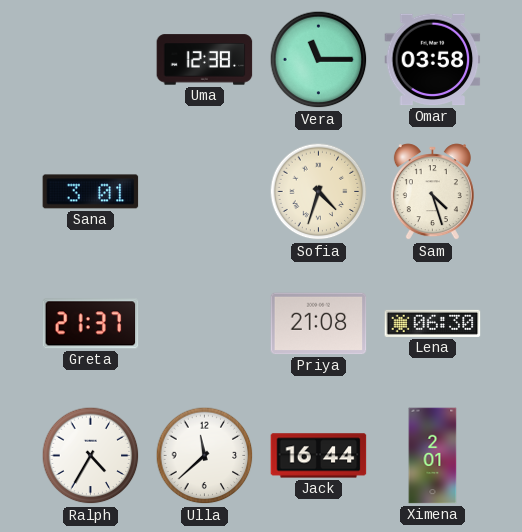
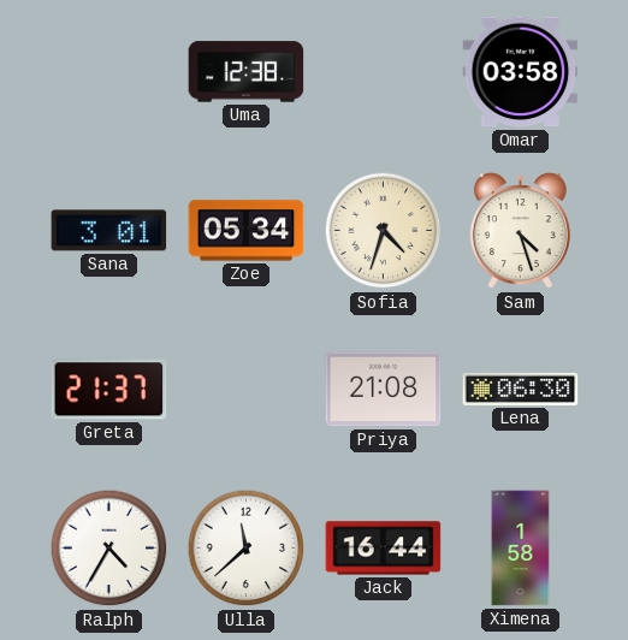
Vera: 11:15 -> none (319, 60)
Zoe: none -> 05:34 (247, 231)
Ximena: 2:01 -> 1:58 (521, 549)
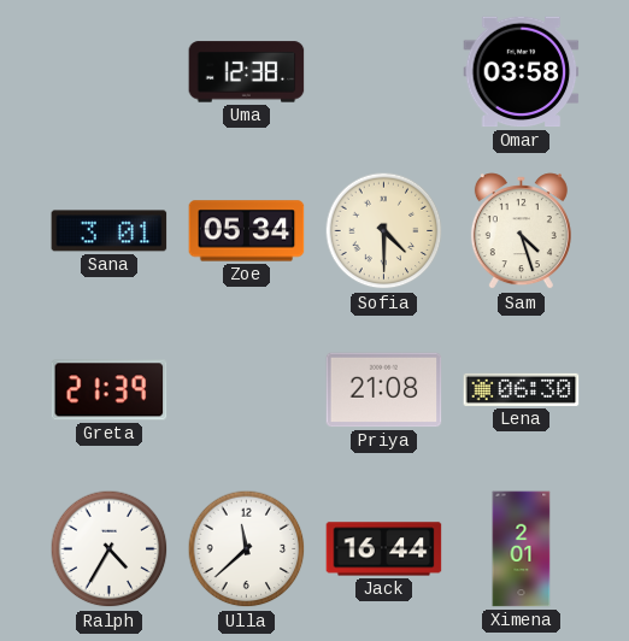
Sofia: 4:33 -> 4:30 (384, 231)
Greta: 21:37 -> 21:39 (110, 390)
Ximena: 1:58 -> 2:01 (522, 549)
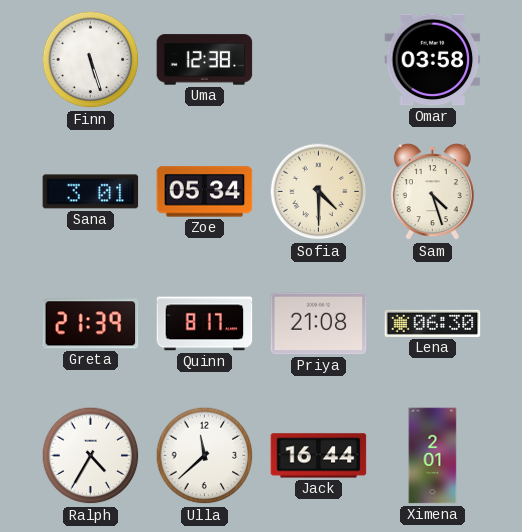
Finn: none -> 5:27 (91, 60)
Quinn: none -> 8:17 (205, 324)
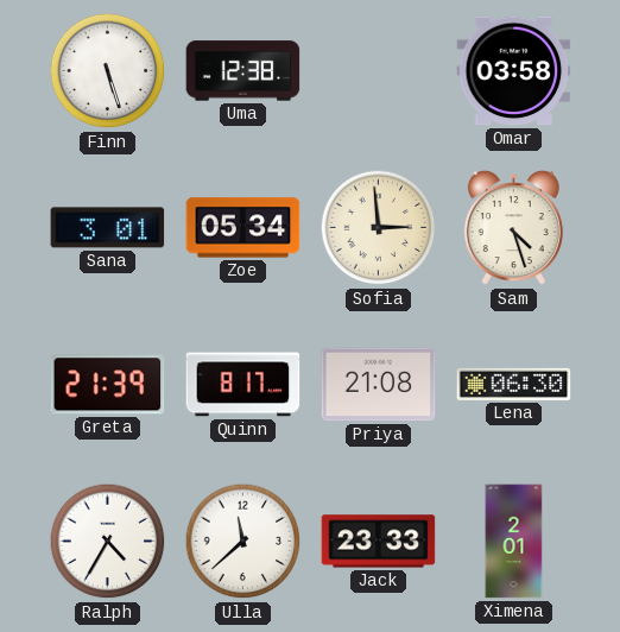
Sofia: 4:30 -> 2:59 (379, 228)
Jack: 16:44 -> 23:33 (379, 542)
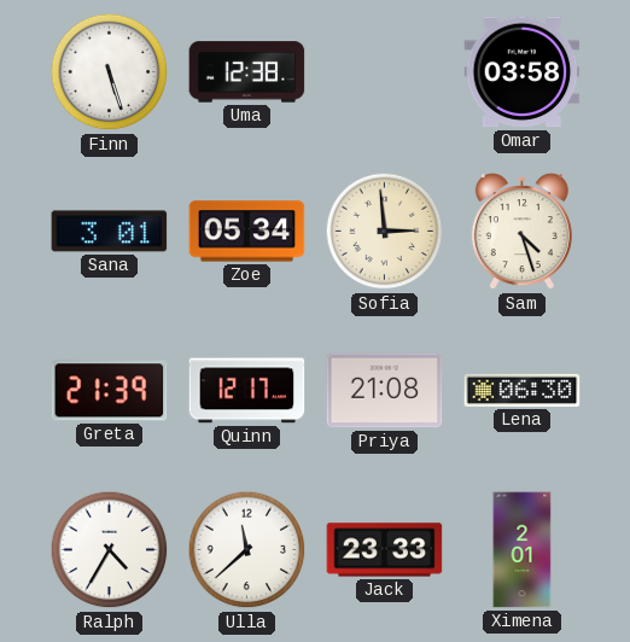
Quinn: 8:17 -> 12:17 (247, 391)
